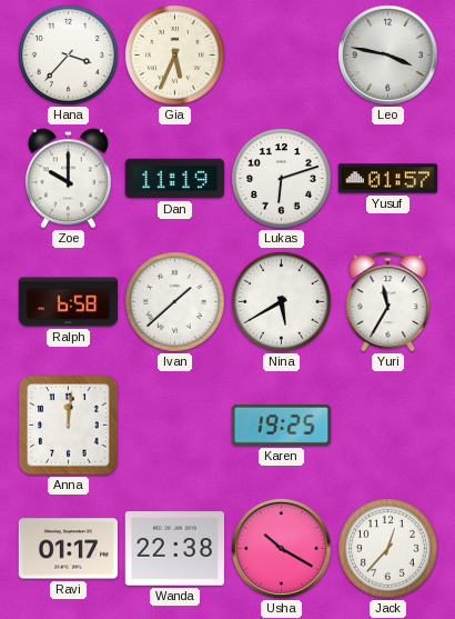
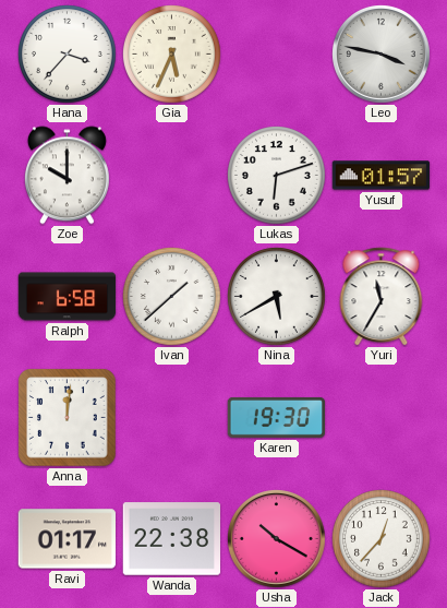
Dan: 11:19 -> none (175, 179)
Karen: 19:25 -> 19:30 (277, 417)
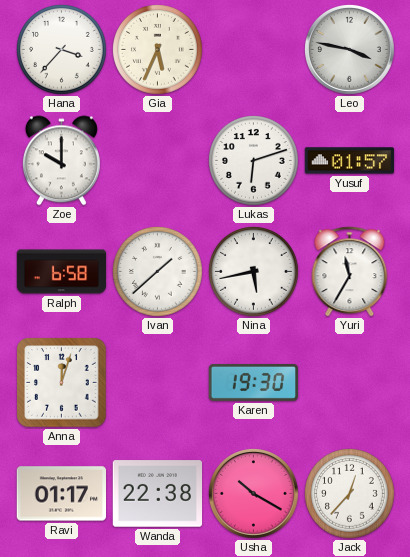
Nina: 5:40 -> 5:43 (254, 272)
Anna: 12:01 -> 12:03 (62, 383)
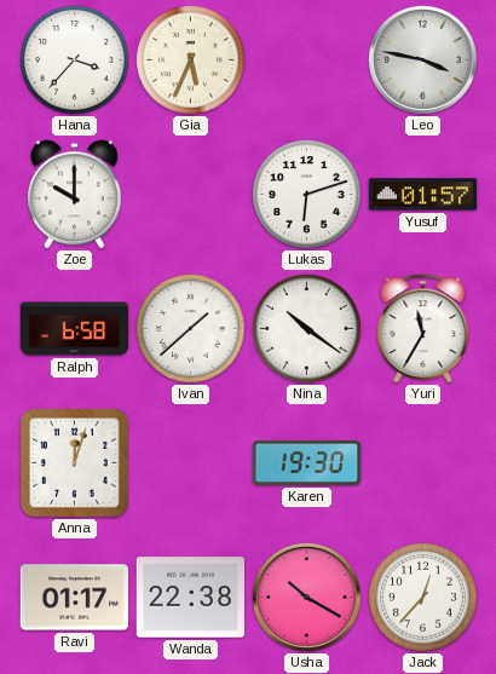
Nina: 5:43 -> 10:21 (307, 329)
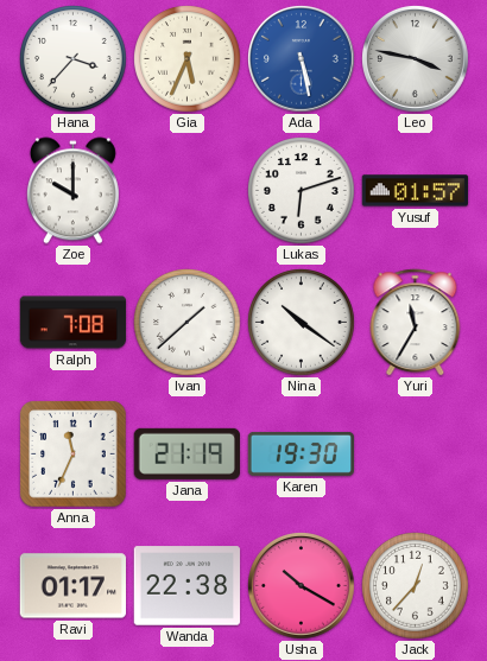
Ada: none -> 5:28 (302, 59)
Ralph: 6:58 -> 7:08 (74, 323)
Anna: 12:03 -> 11:34 (74, 455)
Jana: none -> 21:19 (186, 453)
